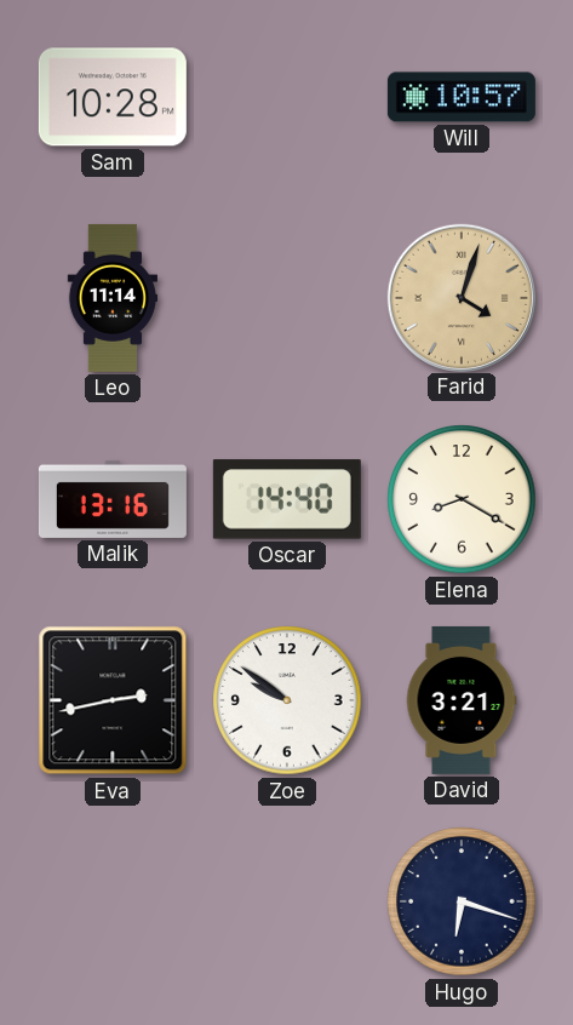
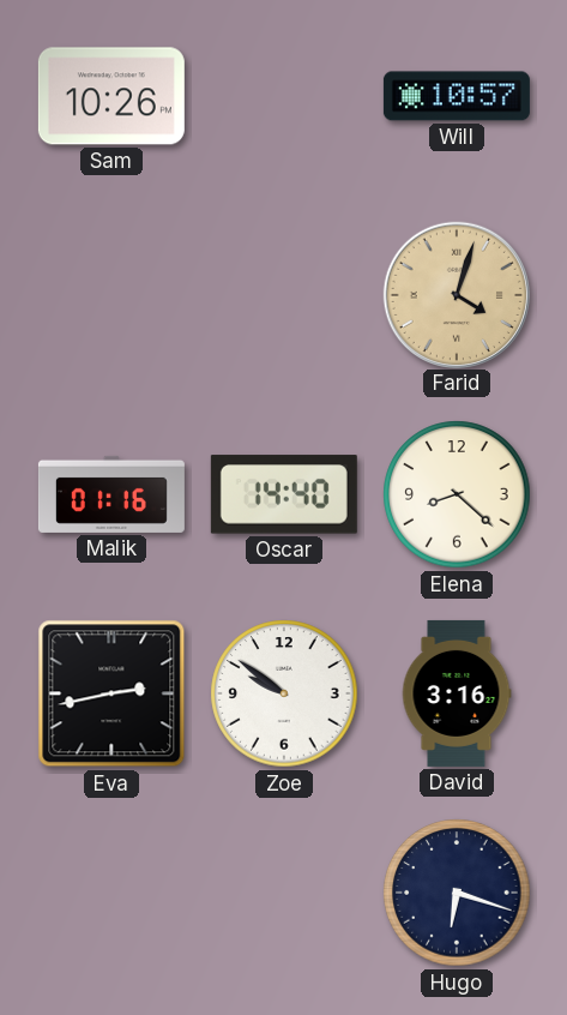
Sam: 10:28 -> 10:26 (111, 96)
Leo: 11:14 -> none (111, 298)
Malik: 13:16 -> 01:16 (111, 494)
Elena: 8:20 -> 8:22 (457, 494)
David: 3:21 -> 3:16 (457, 693)
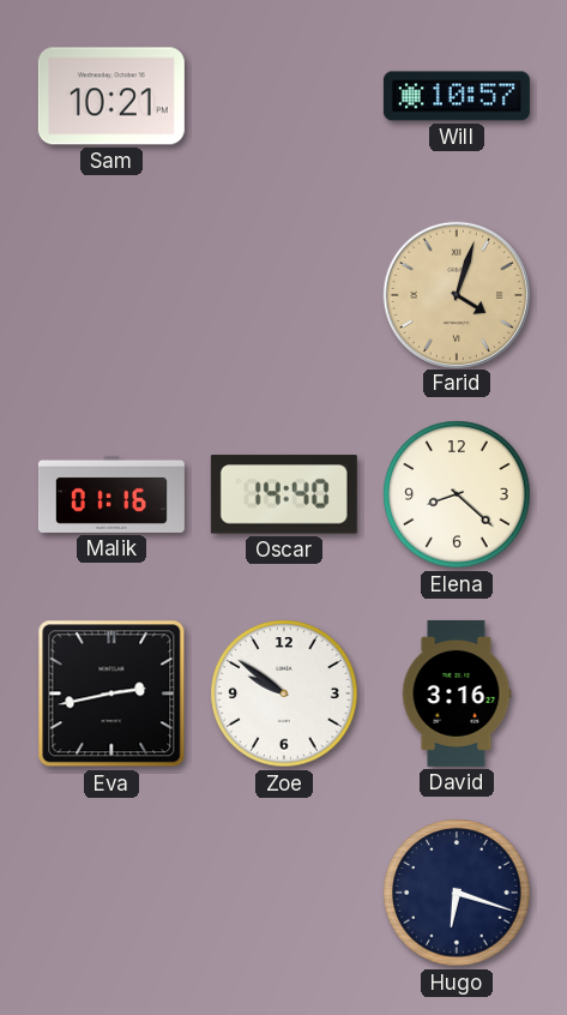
Sam: 10:26 -> 10:21 (111, 96)
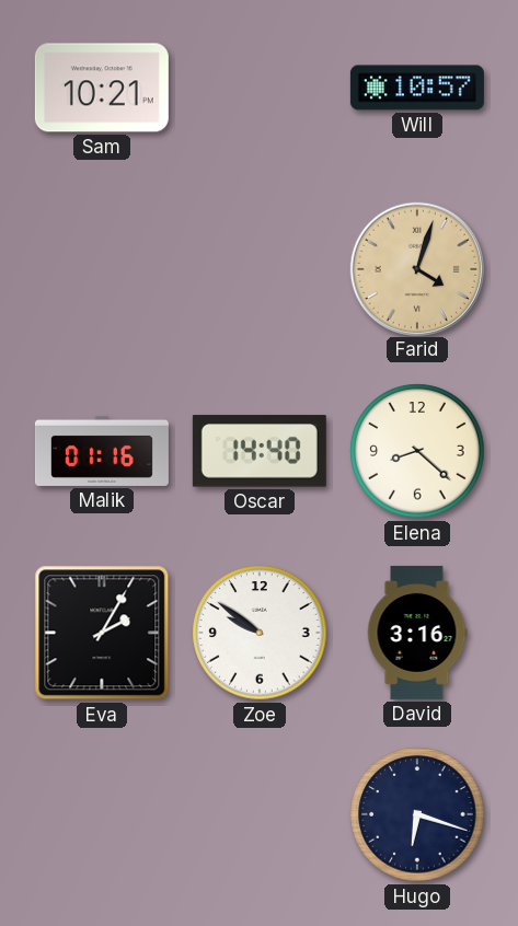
Eva: 2:43 -> 2:05 (102, 633)
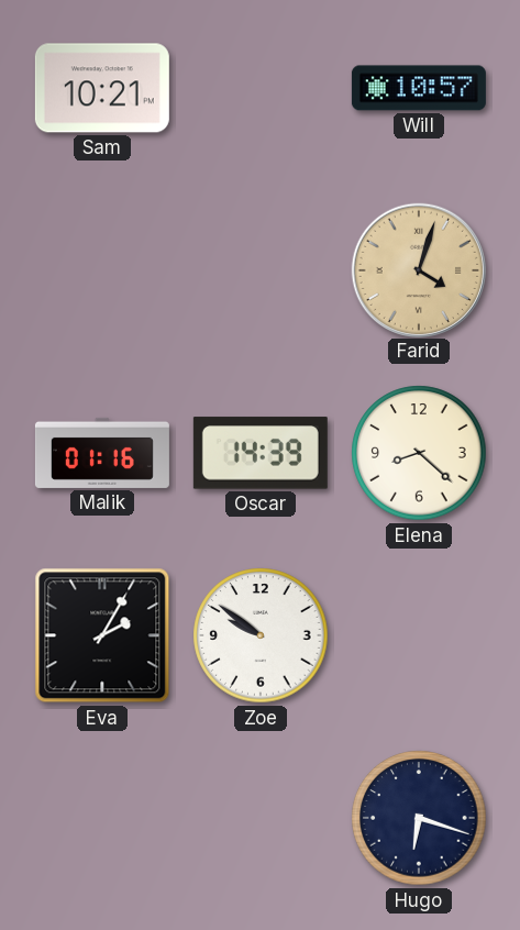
Oscar: 14:40 -> 14:39 (261, 453)
David: 3:16 -> none (417, 633)
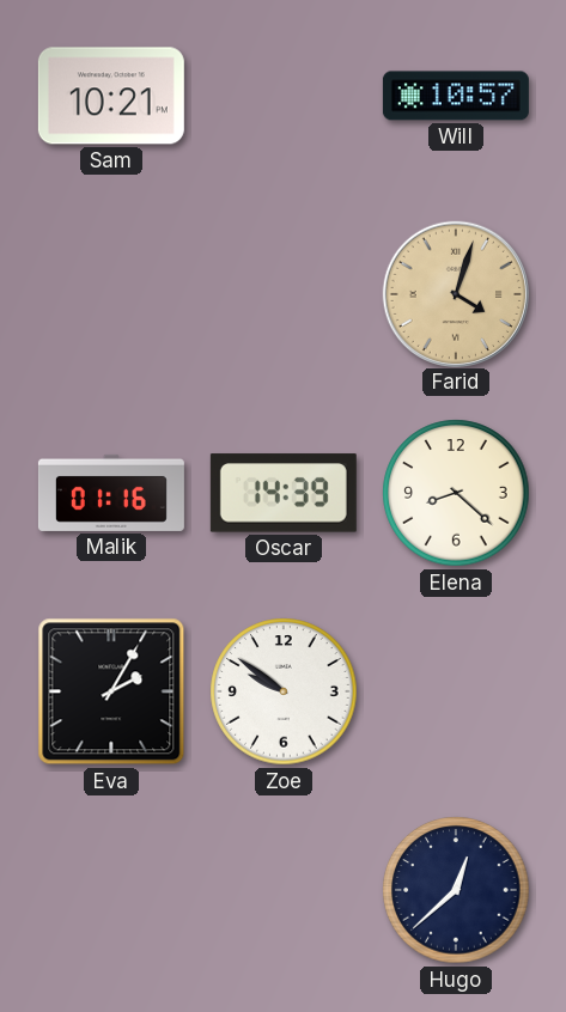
Hugo: 6:18 -> 12:38 (456, 890)
